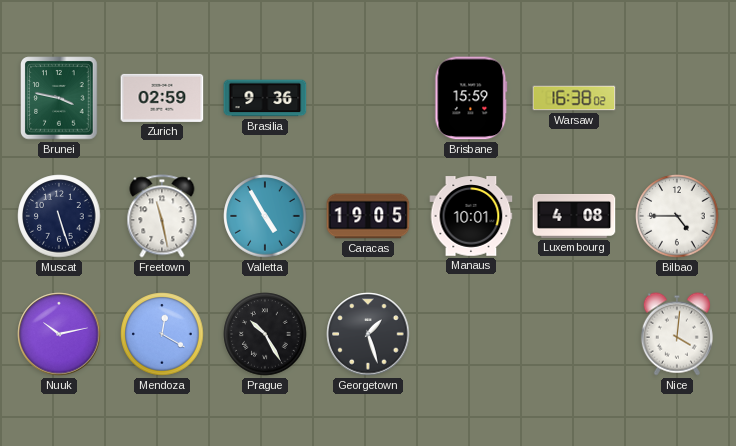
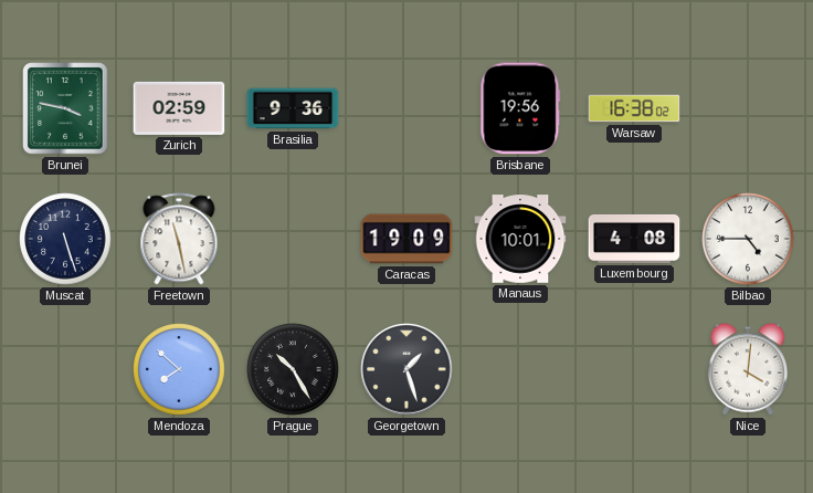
Brisbane: 15:59 -> 19:56 (520, 108)
Valletta: 4:55 -> none (265, 216)
Caracas: 19:05 -> 19:09 (406, 239)
Nuuk: 10:13 -> none (59, 334)
Mendoza: 12:20 -> 7:52 (179, 369)
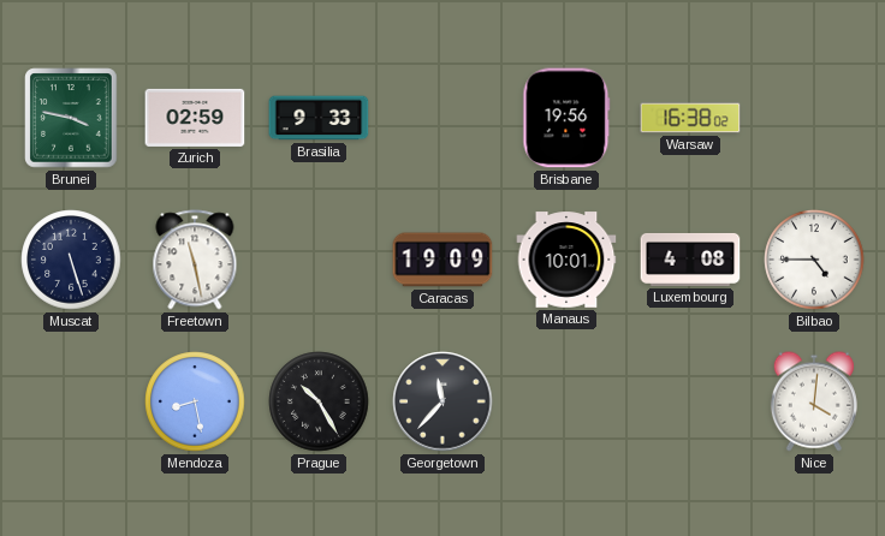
Brasilia: 9:36 -> 9:33 (319, 118)
Mendoza: 7:52 -> 8:28 (195, 401)
Georgetown: 1:27 -> 11:37 (442, 401)
